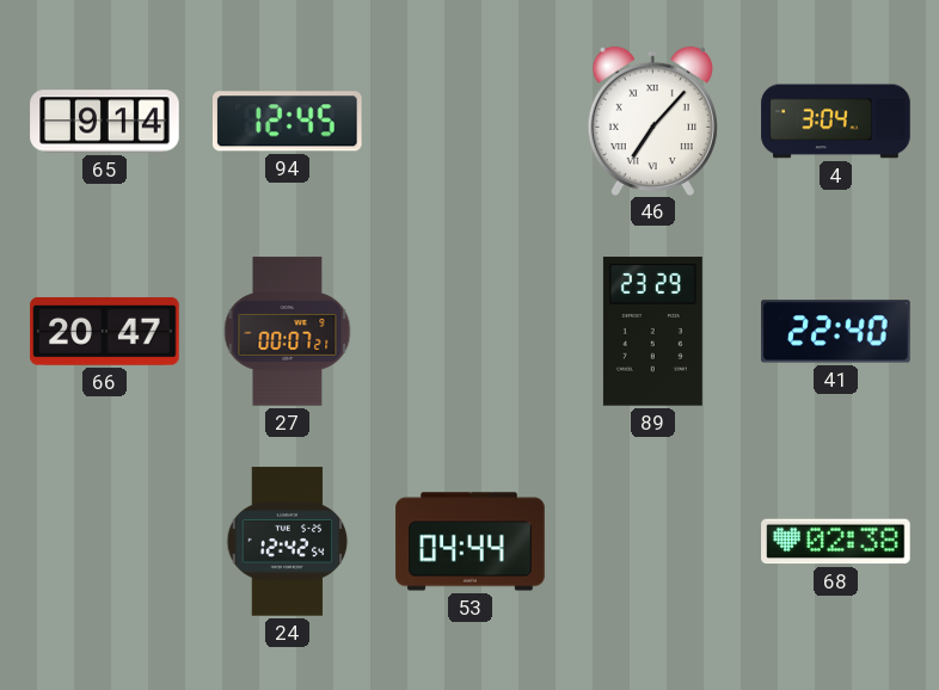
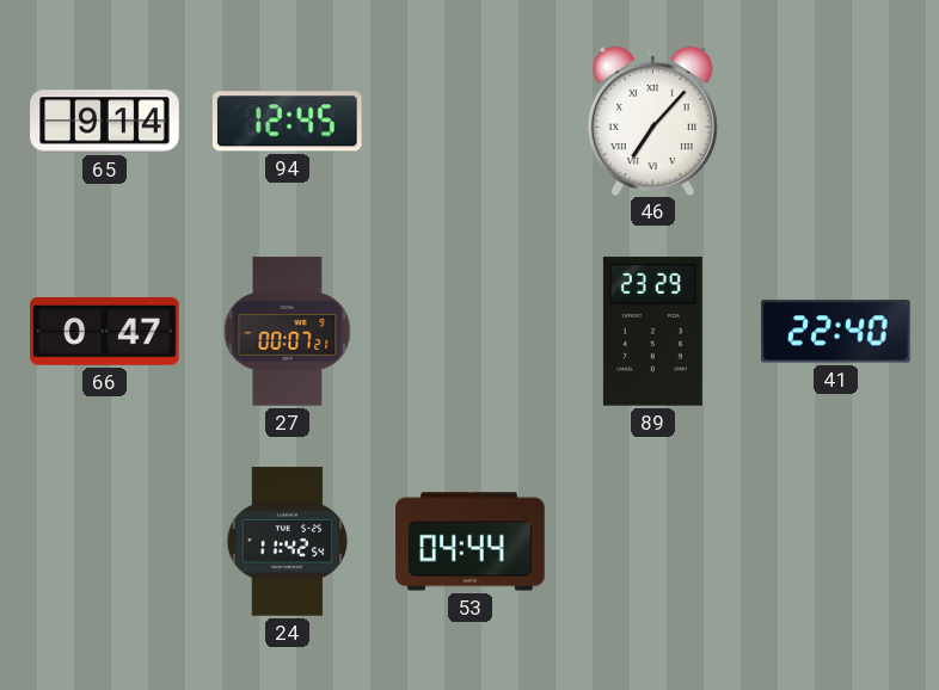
4: 3:04 -> none (836, 122)
66: 20:47 -> 0:47 (105, 331)
24: 12:42 -> 11:42 (288, 542)
68: 02:38 -> none (836, 542)
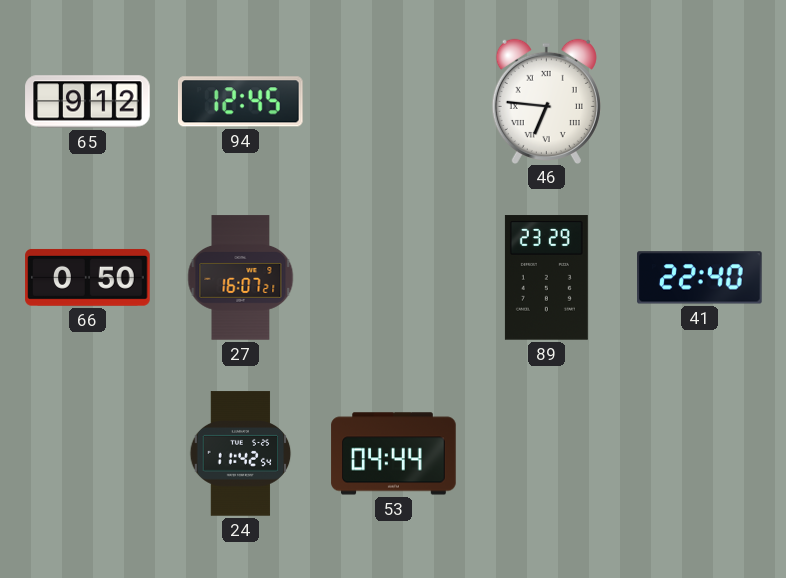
65: 9:14 -> 9:12 (88, 102)
46: 7:07 -> 6:46 (546, 101)
66: 0:47 -> 0:50 (88, 277)
27: 00:07 -> 16:07 (241, 278)
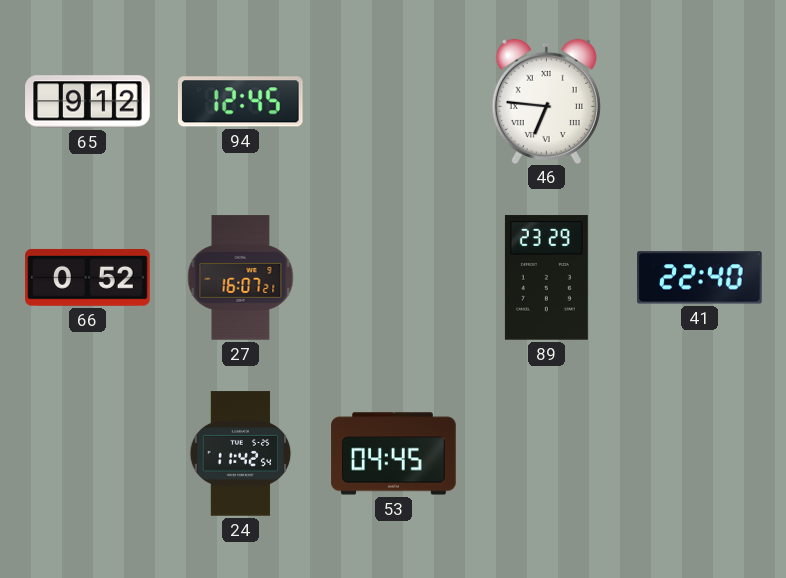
66: 0:50 -> 0:52 (88, 277)
53: 04:44 -> 04:45 (394, 454)
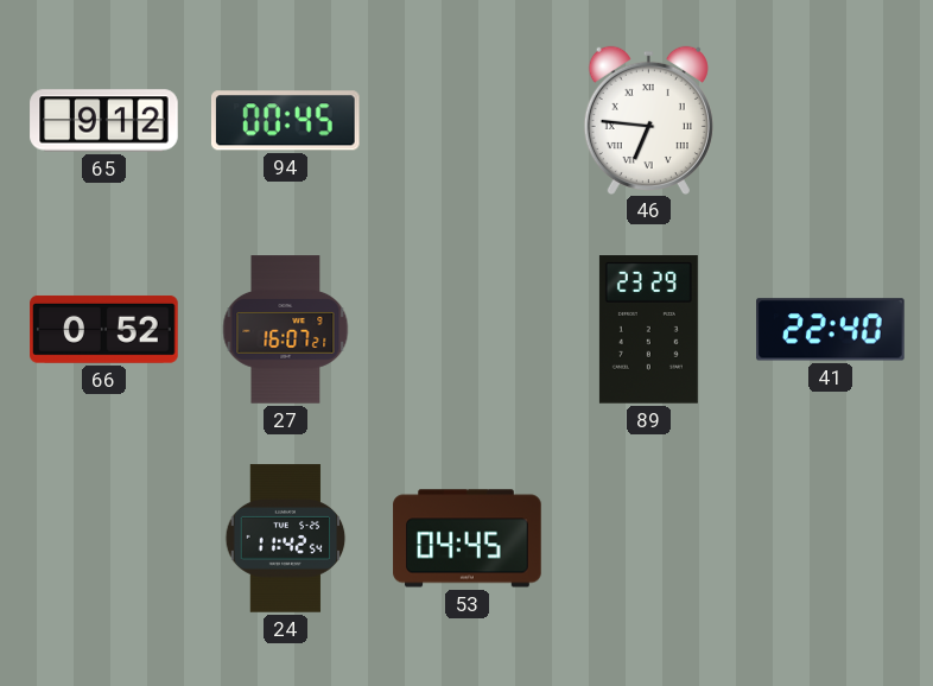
94: 12:45 -> 00:45 (285, 121)
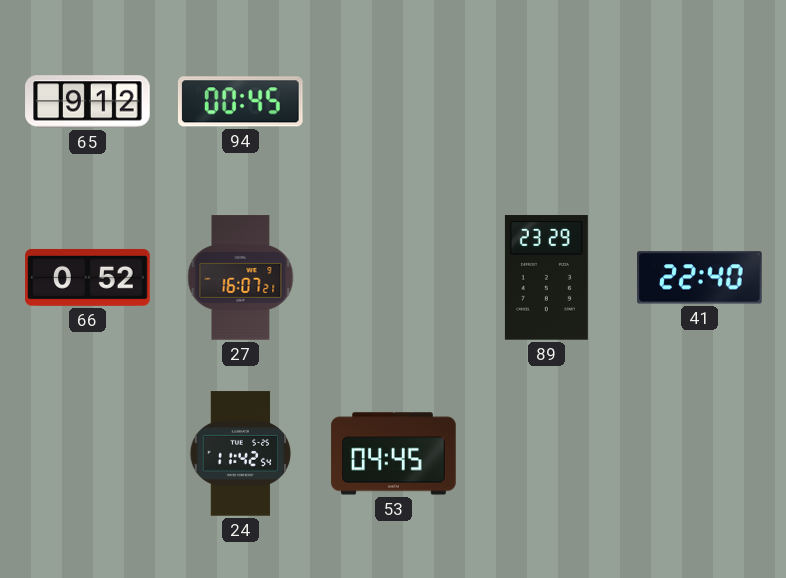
46: 6:46 -> none (648, 120)
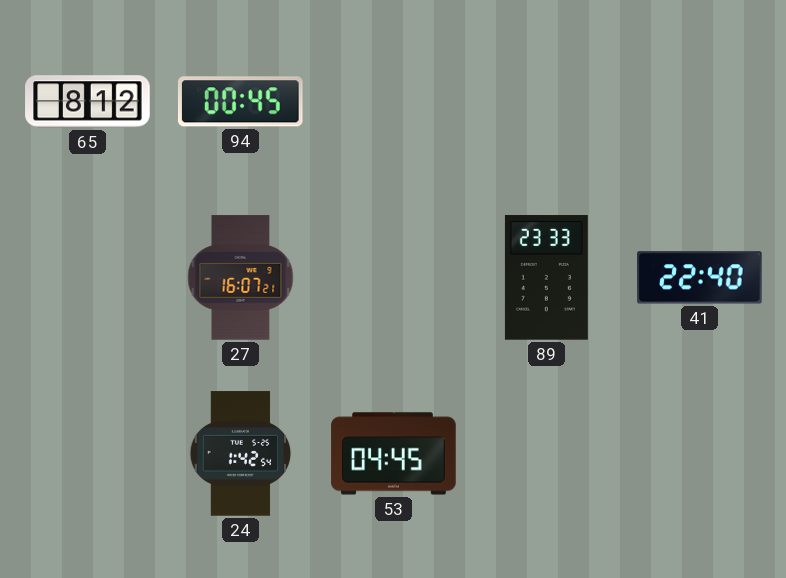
65: 9:12 -> 8:12 (88, 102)
66: 0:52 -> none (88, 277)
89: 23:29 -> 23:33 (546, 278)
24: 11:42 -> 1:42 (241, 454)
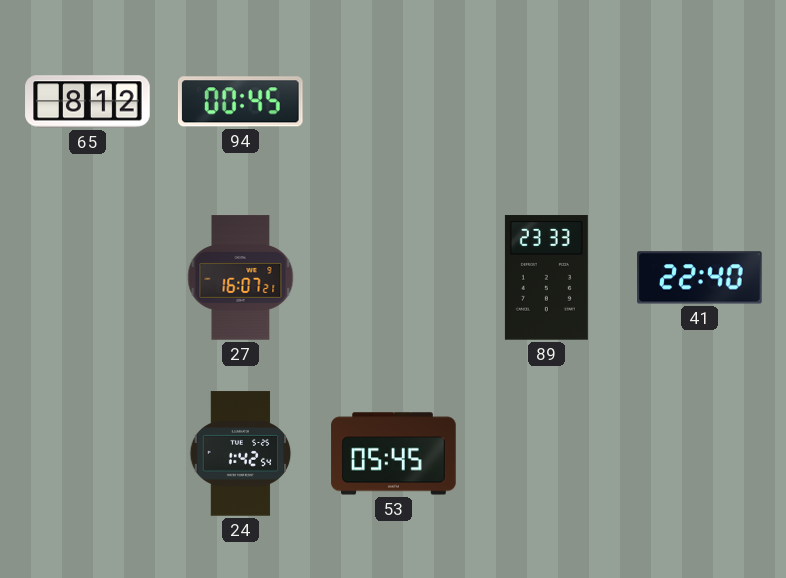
53: 04:45 -> 05:45 (394, 454)
